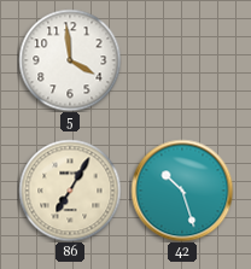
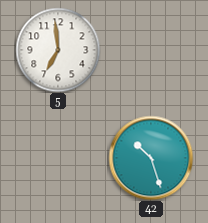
5: 3:59 -> 6:59 (58, 50)
86: 7:05 -> none (70, 191)
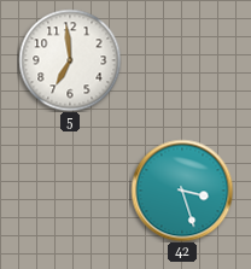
42: 10:27 -> 3:27 (182, 191)
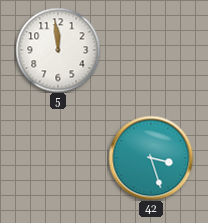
5: 6:59 -> 11:59 (58, 50)
